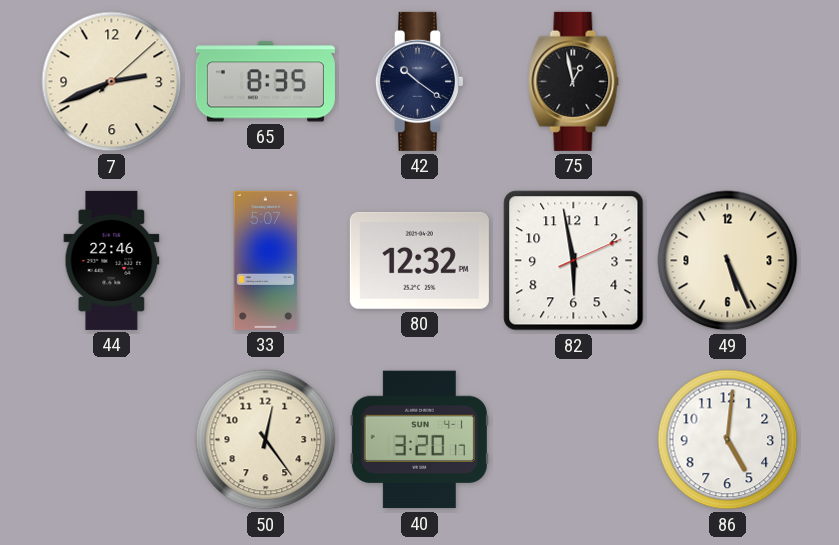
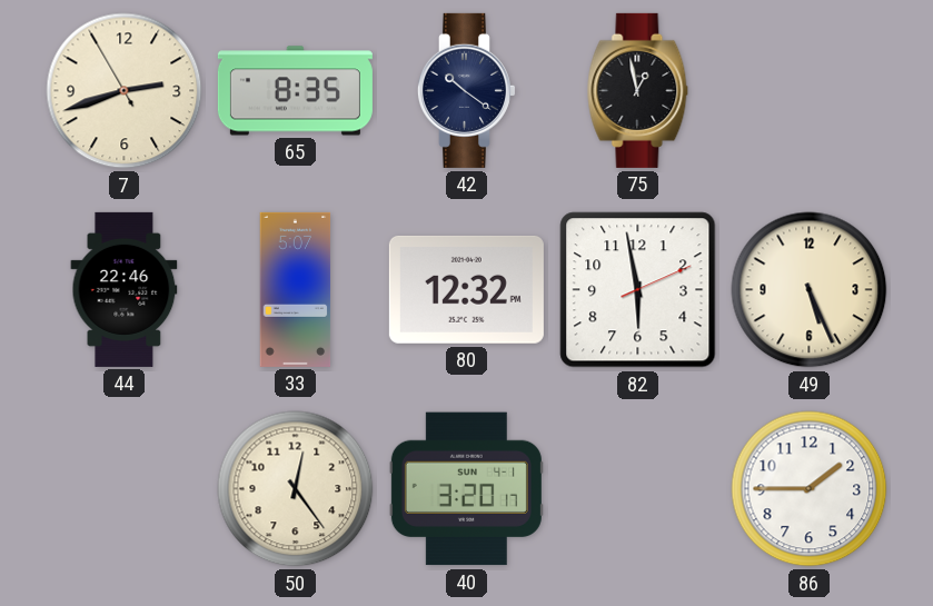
7: 2:41:08 -> 2:41:55 (125, 91)
86: 5:01 -> 1:45 (810, 489)
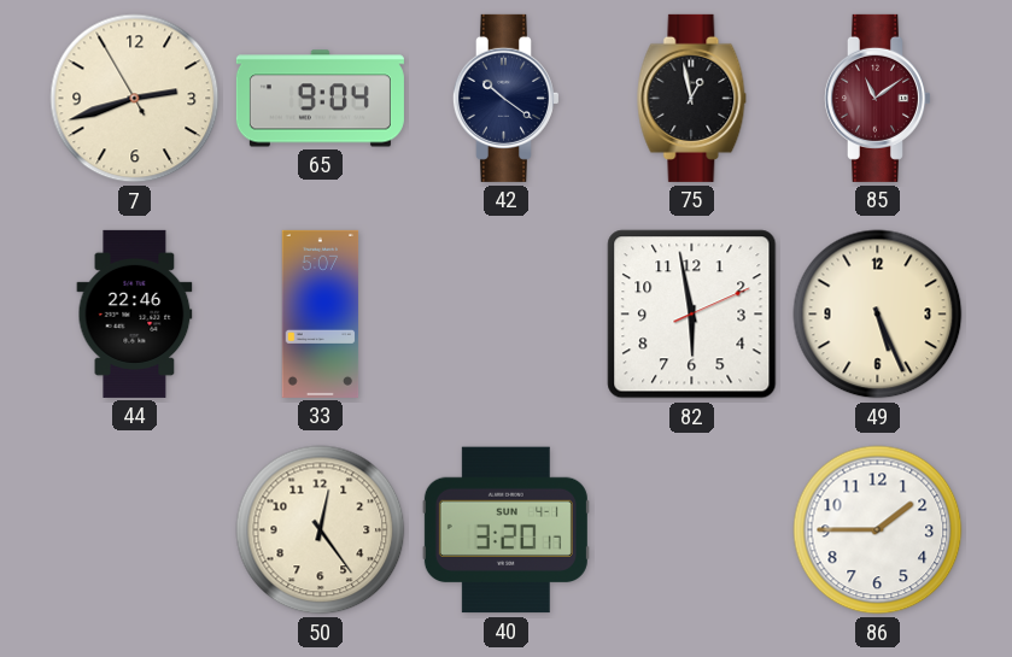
65: 8:35 -> 9:04 (320, 99)
85: none -> 11:09 (877, 98)
80: 12:32 -> none (466, 289)
